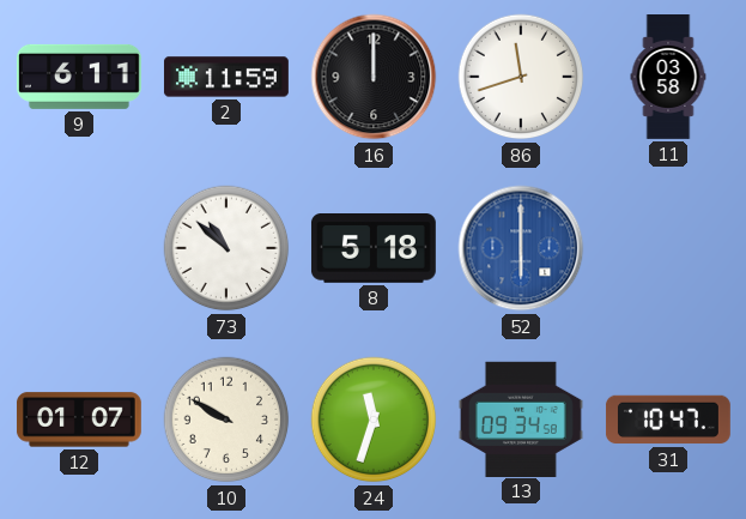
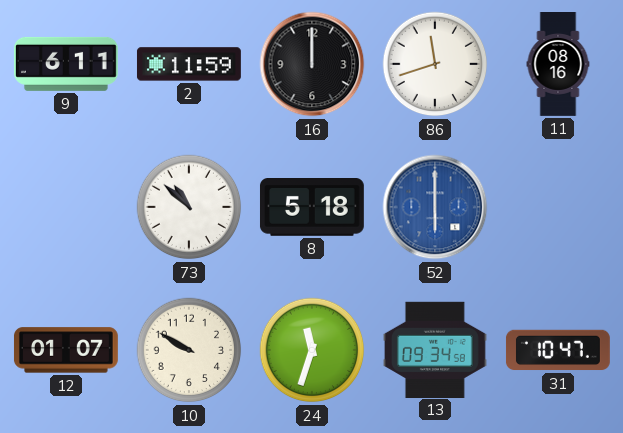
11: 03:58 -> 08:16 (558, 65)
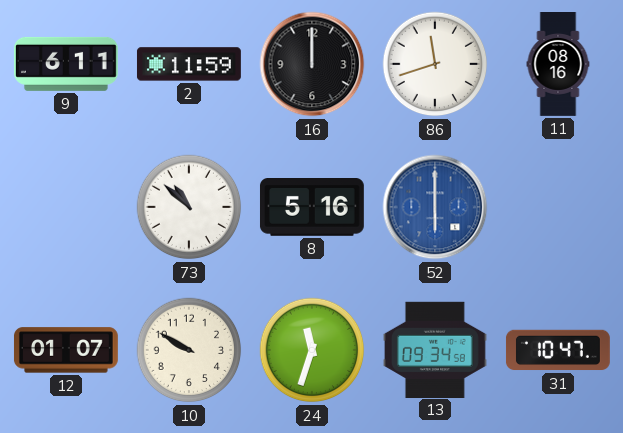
8: 5:18 -> 5:16 (312, 208)
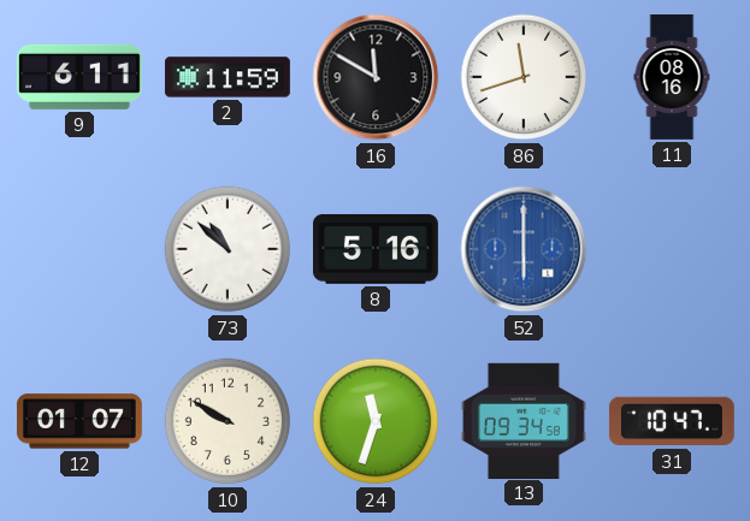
16: 12:00 -> 11:50 (376, 77)
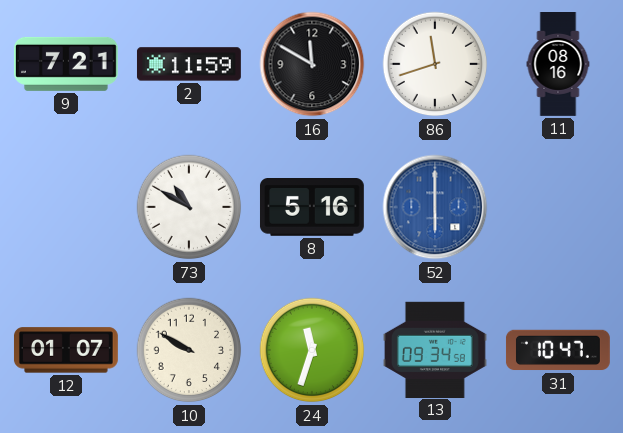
9: 6:11 -> 7:21 (66, 64)
73: 10:52 -> 10:50 (189, 207)
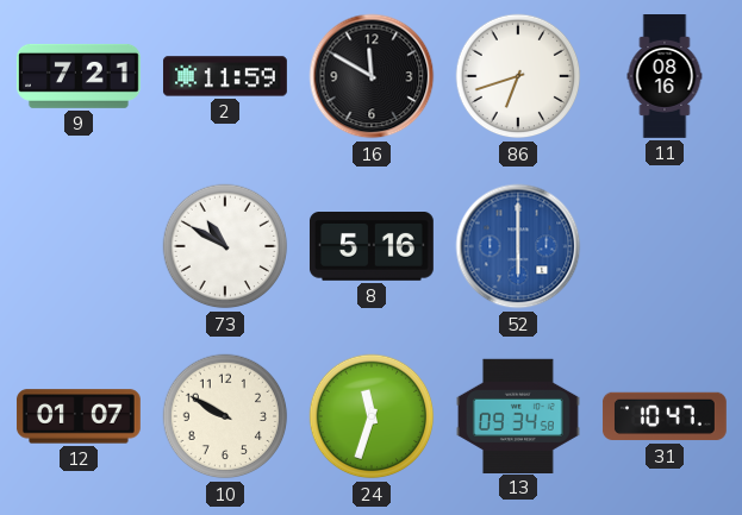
86: 11:42 -> 6:42 (518, 76)
